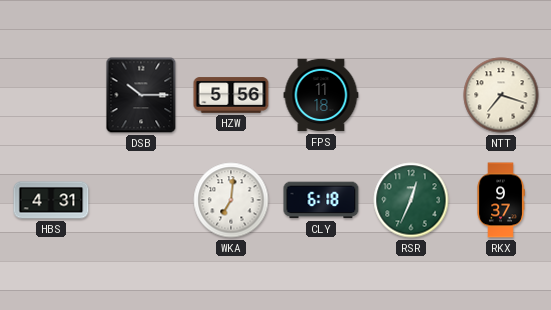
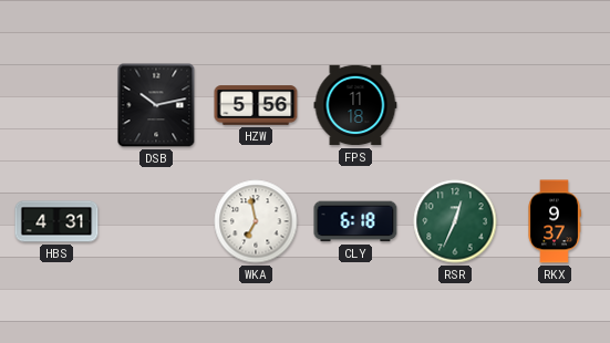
DSB: 10:15 -> 10:13 (156, 105)
NTT: 7:18 -> none (501, 95)
WKA: 7:01 -> 6:58 (256, 221)
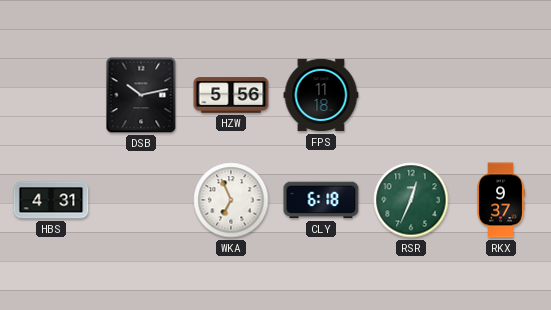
WKA: 6:58 -> 6:56 (231, 200)
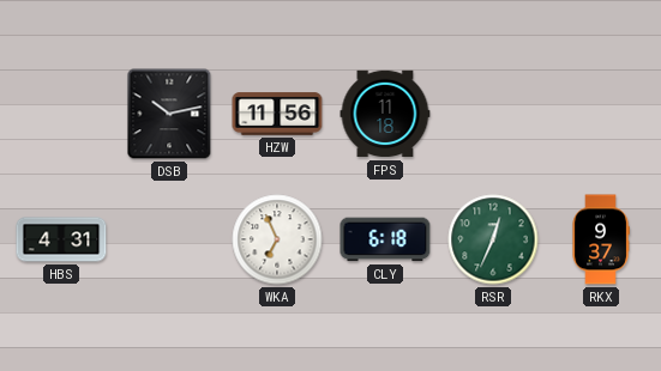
HZW: 5:56 -> 11:56 (277, 114)
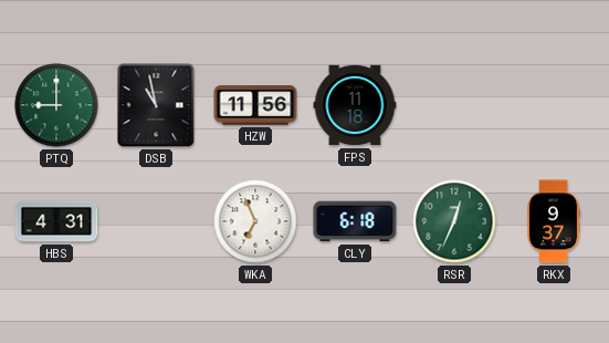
PTQ: none -> 9:00 (56, 105)
DSB: 10:13 -> 10:58 (156, 105)
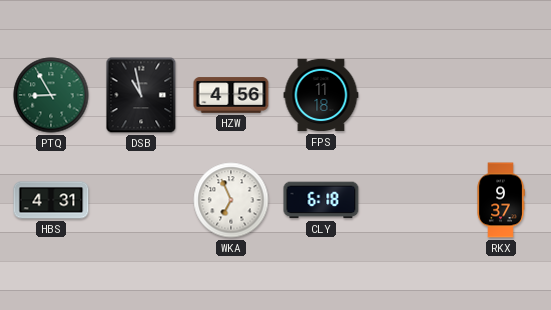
PTQ: 9:00 -> 8:55 (51, 95)
HZW: 11:56 -> 4:56 (231, 95)
RSR: 12:34 -> none (454, 221)
